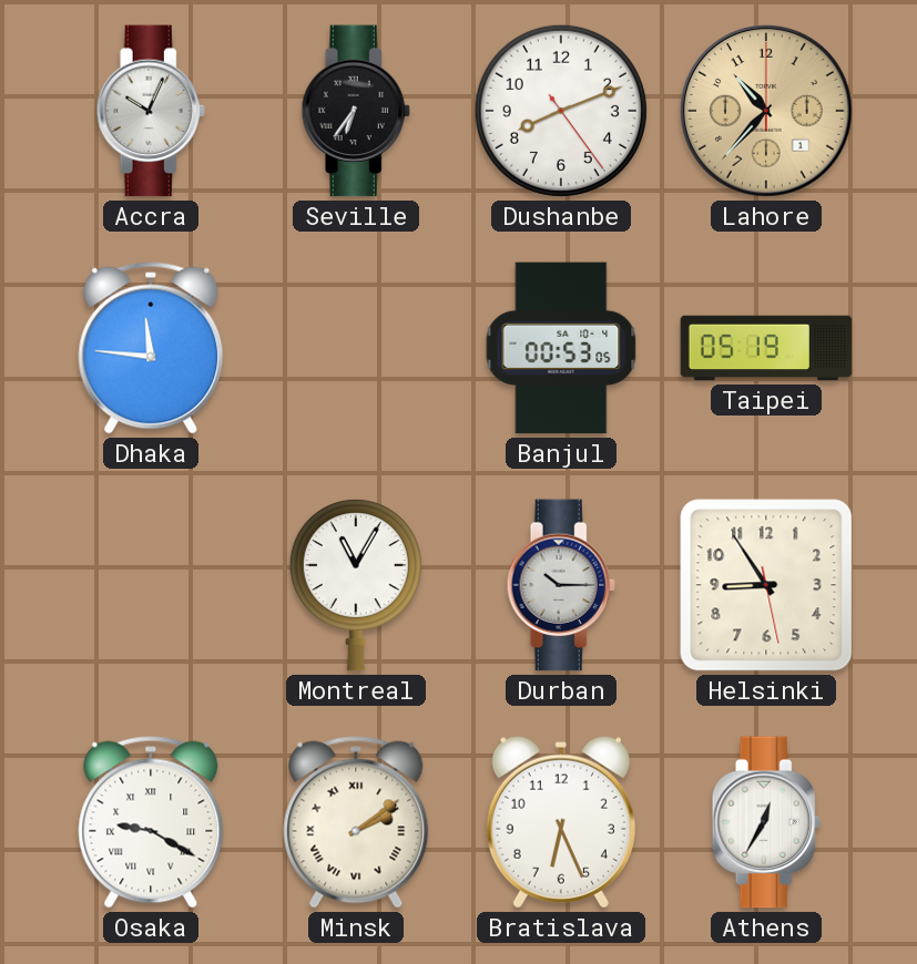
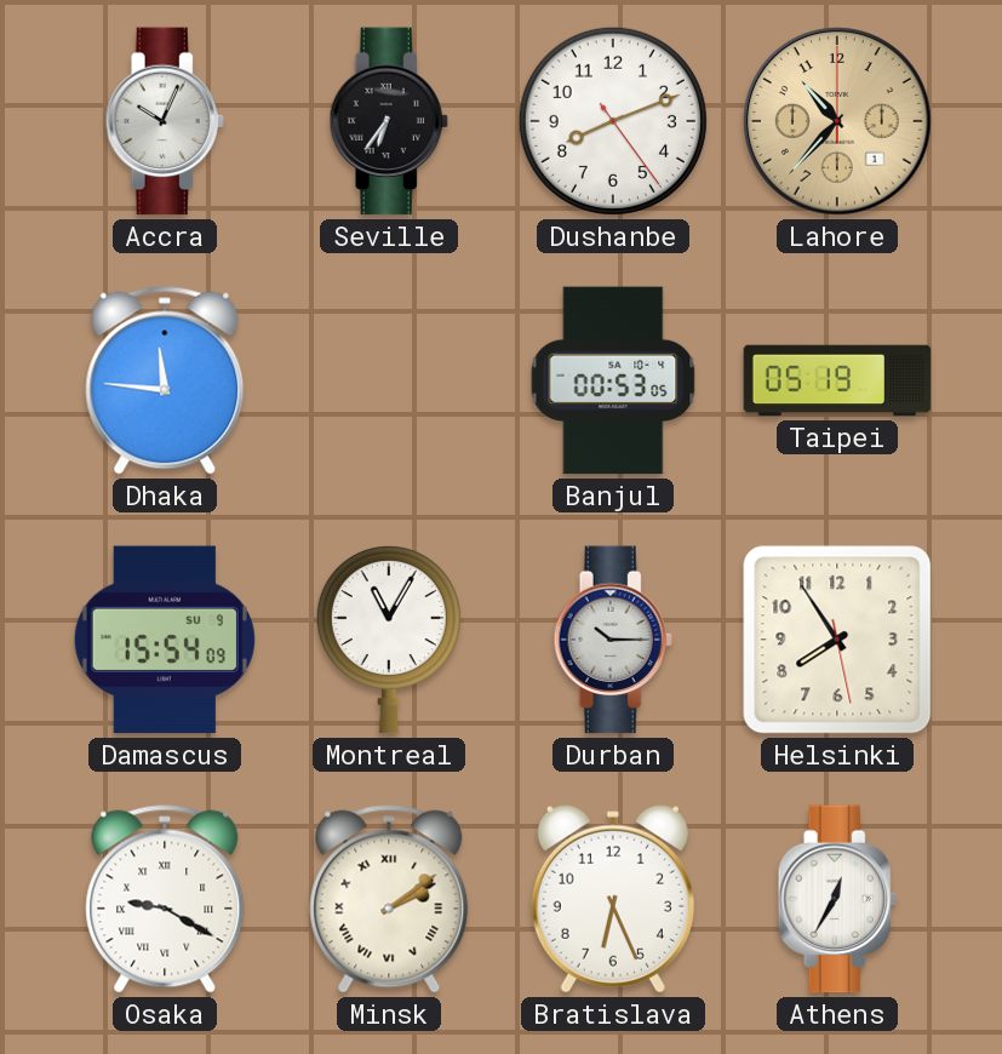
Damascus: none -> 15:54 (165, 640)
Helsinki: 8:54 -> 7:54 (837, 640)
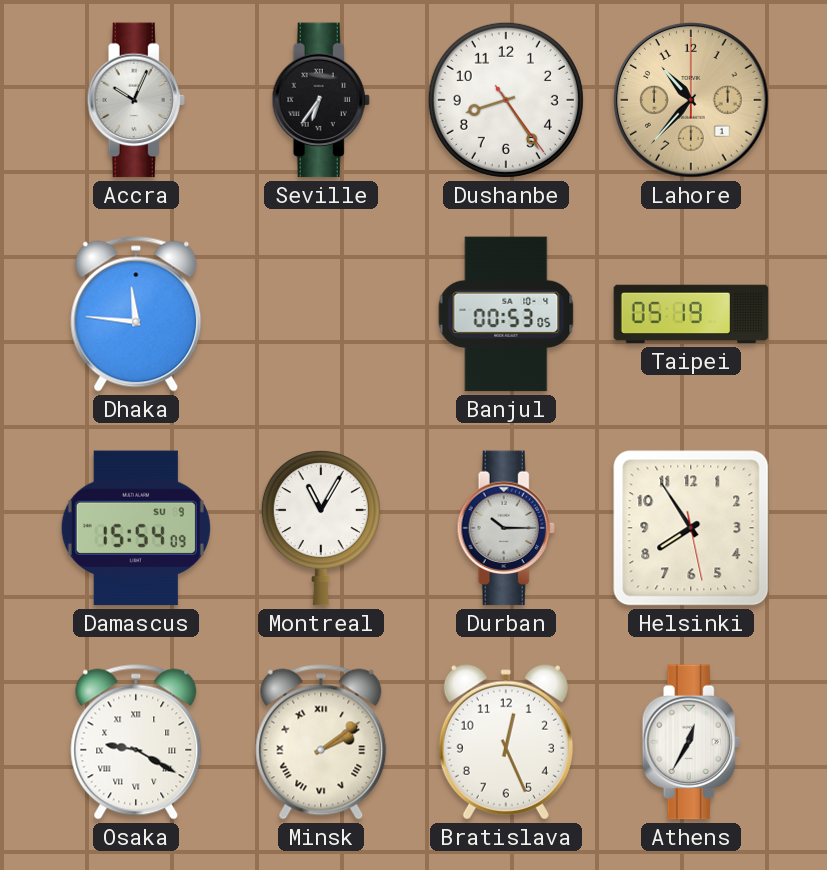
Dushanbe: 8:11 -> 8:24 (506, 100)
Bratislava: 6:26 -> 12:26 (506, 742)
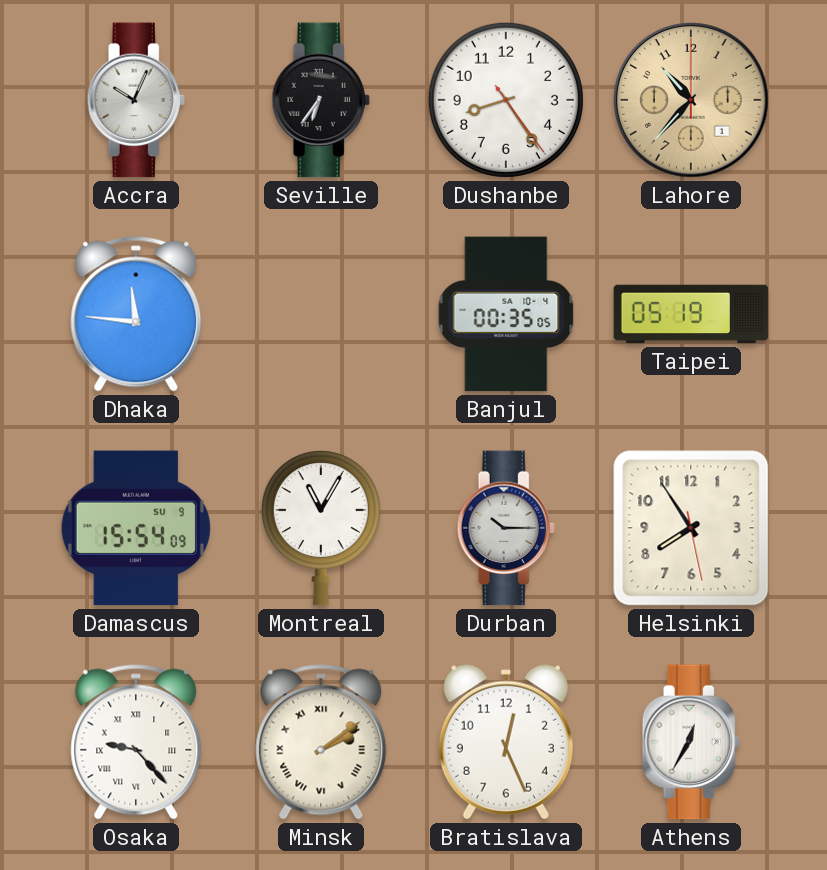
Banjul: 00:53 -> 00:35 (506, 314)
Osaka: 9:20 -> 9:23 (136, 742)
